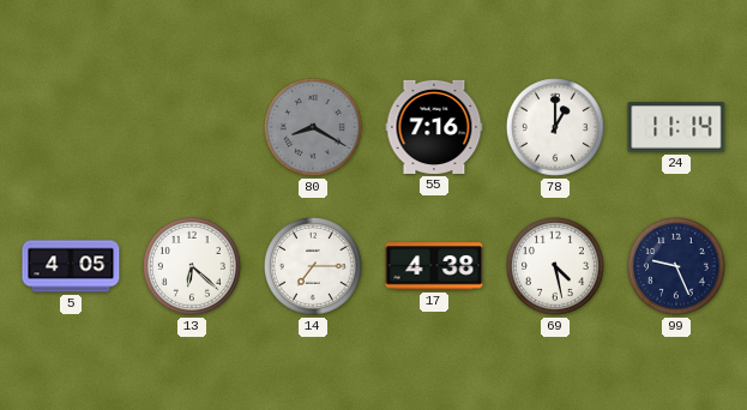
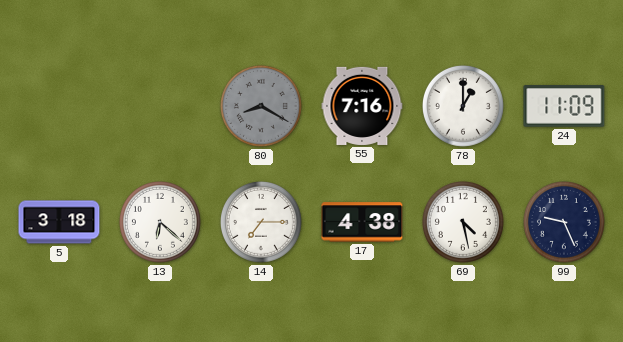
24: 11:14 -> 11:09 (564, 106)
5: 4:05 -> 3:18 (59, 222)
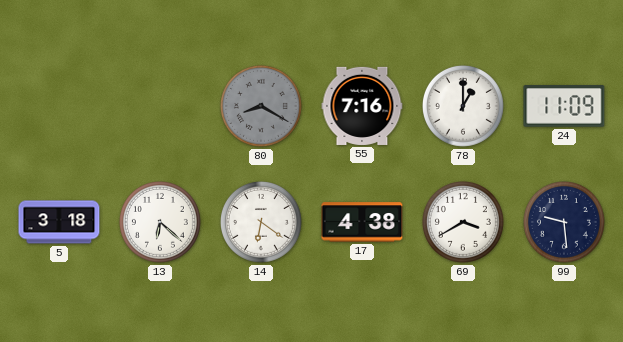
14: 7:15 -> 6:21 (261, 222)
69: 4:28 -> 3:40 (463, 222)
99: 9:26 -> 9:29 (564, 222)
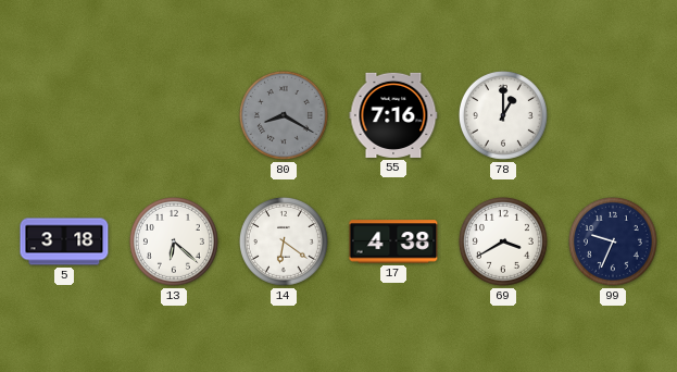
24: 11:09 -> none (564, 106)
99: 9:29 -> 9:34 (613, 241)
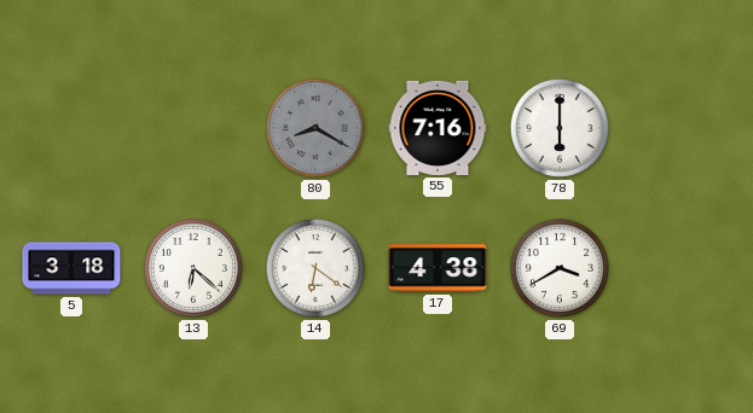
78: 1:00 -> 6:00 (560, 128)
99: 9:34 -> none (613, 241)
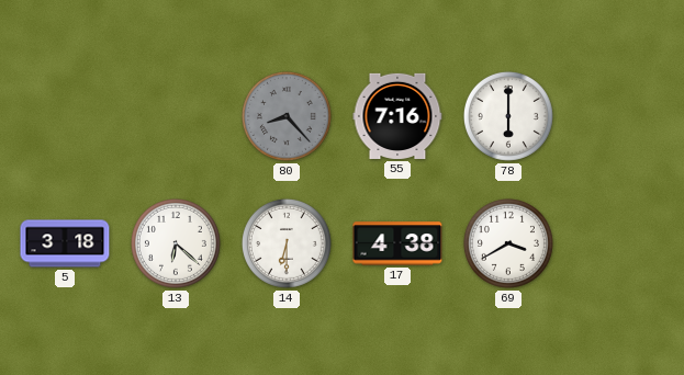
80: 8:20 -> 8:23 (287, 116)
14: 6:21 -> 6:30 (287, 243)
